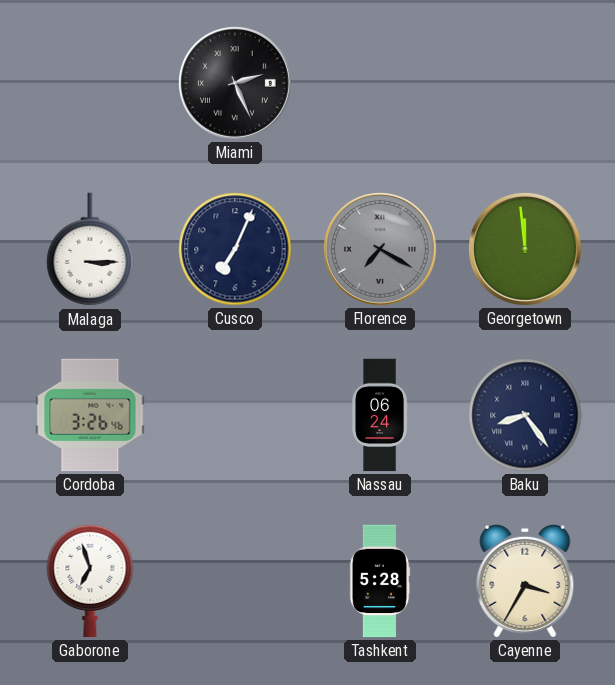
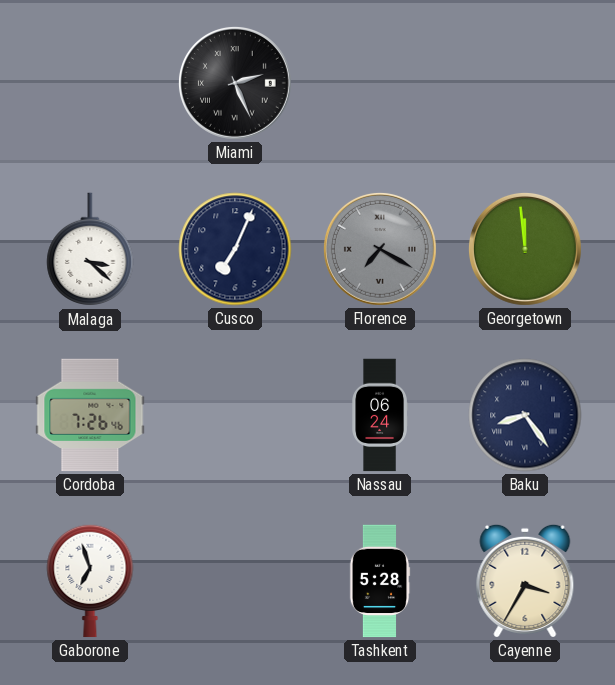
Malaga: 3:15 -> 3:22 (90, 250)
Cordoba: 3:26 -> 7:26 (90, 415)
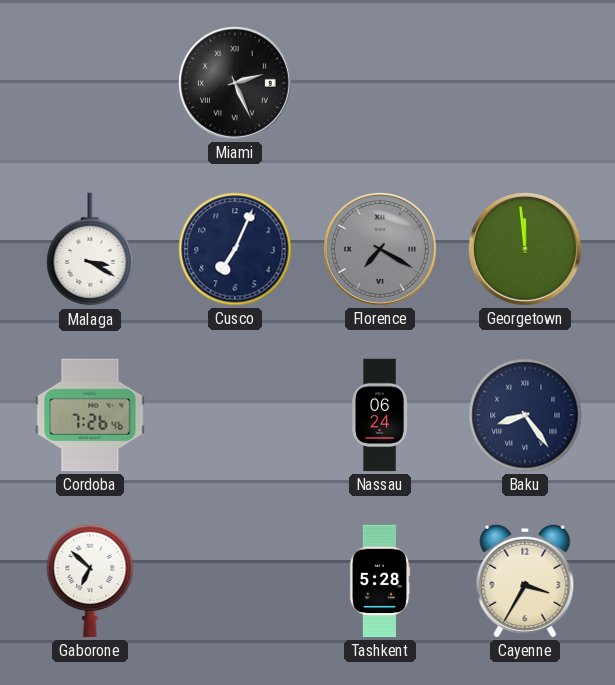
Malaga: 3:22 -> 3:20 (90, 250)
Gaborone: 6:57 -> 6:52 (90, 581)
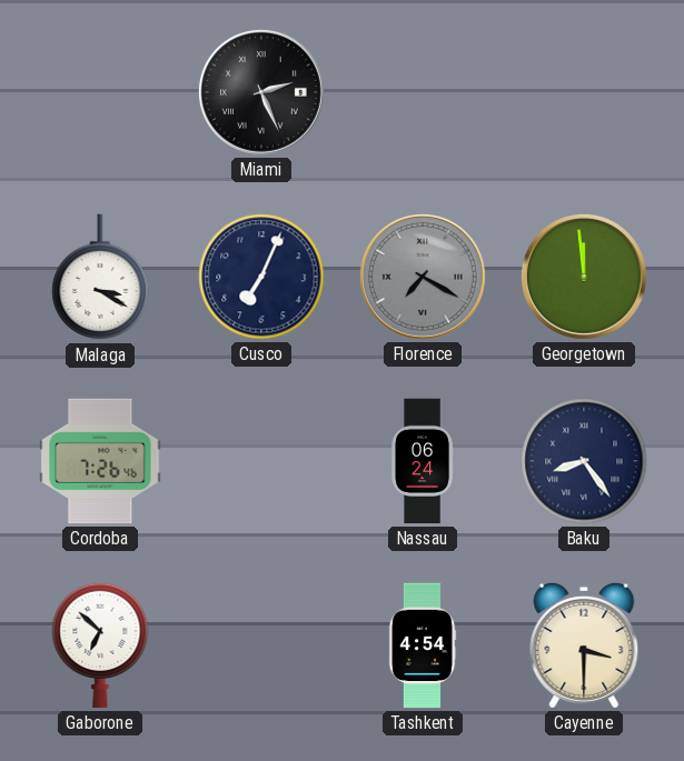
Tashkent: 5:28 -> 4:54 (423, 645)
Cayenne: 3:35 -> 3:30 (584, 645)
